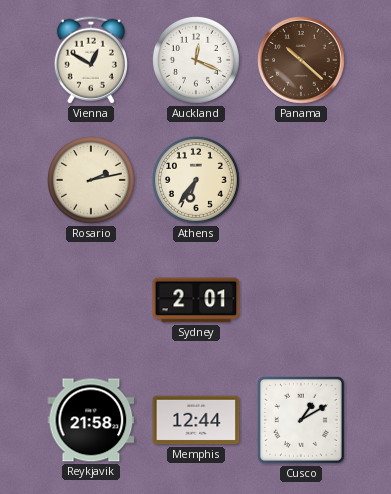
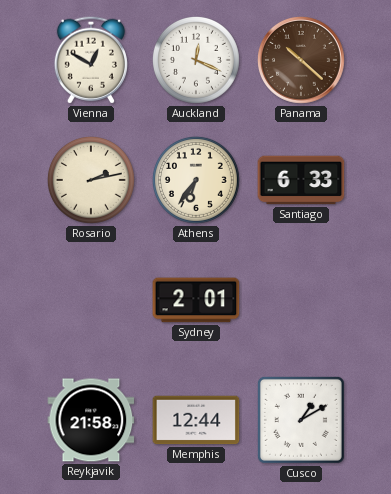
Santiago: none -> 6:33 (301, 180)
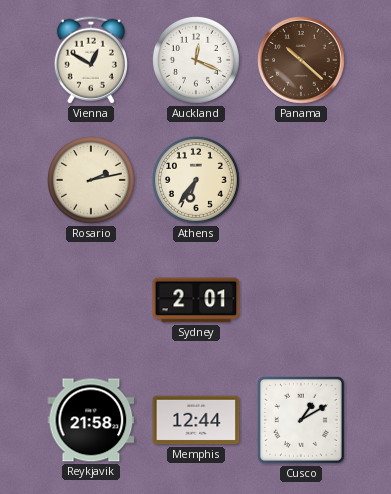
Santiago: 6:33 -> none (301, 180)
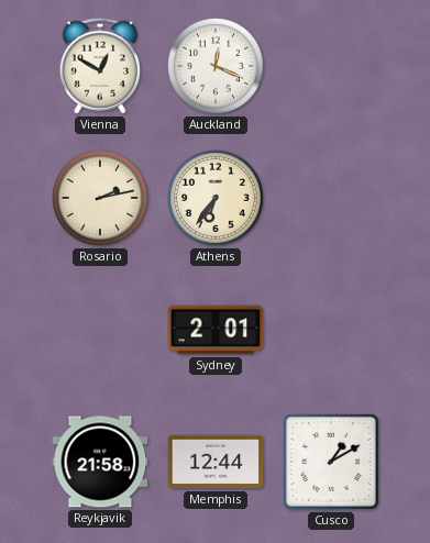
Panama: 10:22 -> none (302, 61)
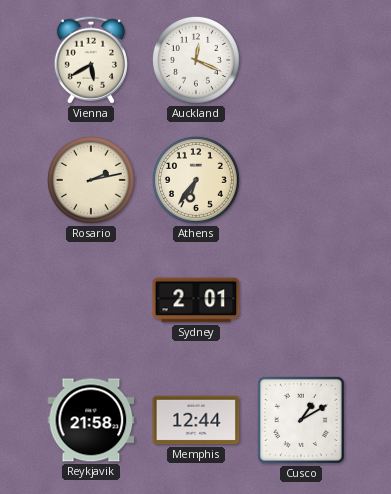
Vienna: 12:50 -> 5:40 (91, 60)
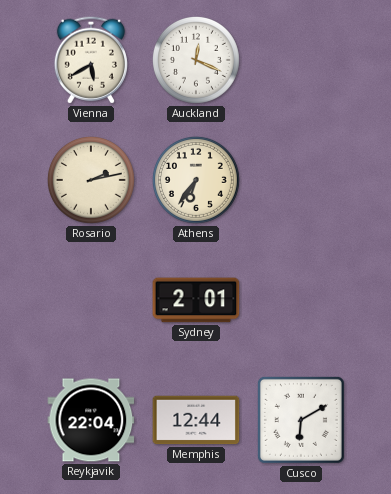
Reykjavik: 21:58 -> 22:04 (91, 420)
Cusco: 1:10 -> 6:10 (301, 420)
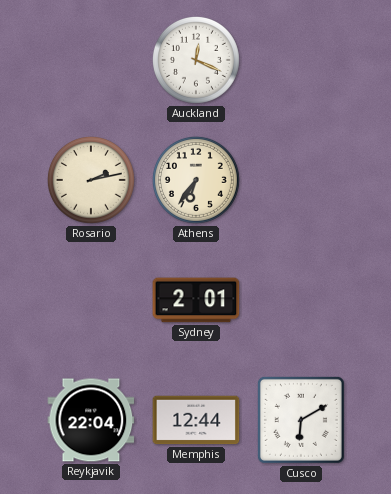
Vienna: 5:40 -> none (91, 60)
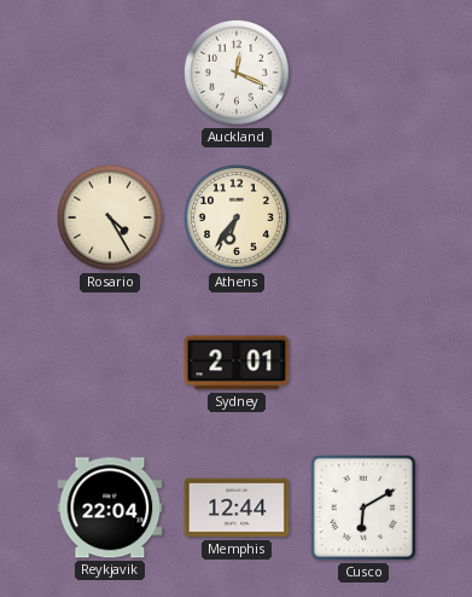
Rosario: 2:13 -> 4:25 (110, 218)
